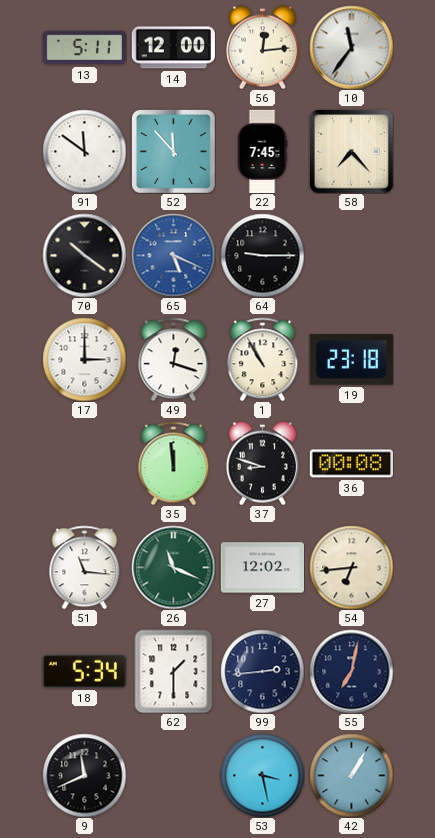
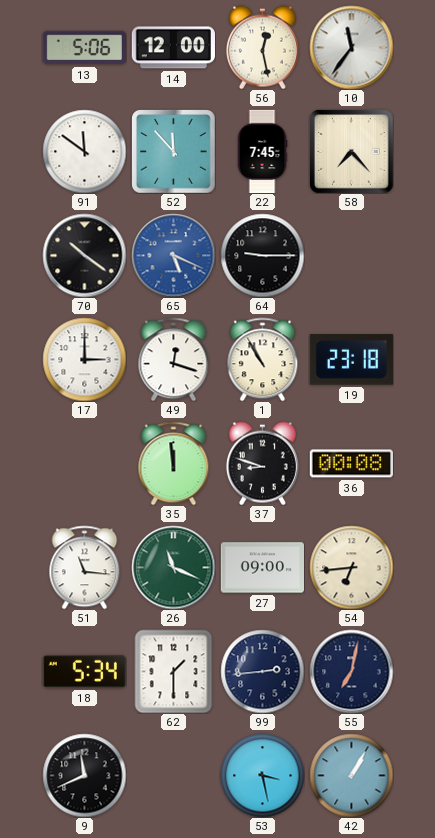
13: 5:11 -> 5:06 (84, 48)
56: 12:14 -> 12:28 (262, 47)
27: 12:02 -> 09:00 (262, 568)
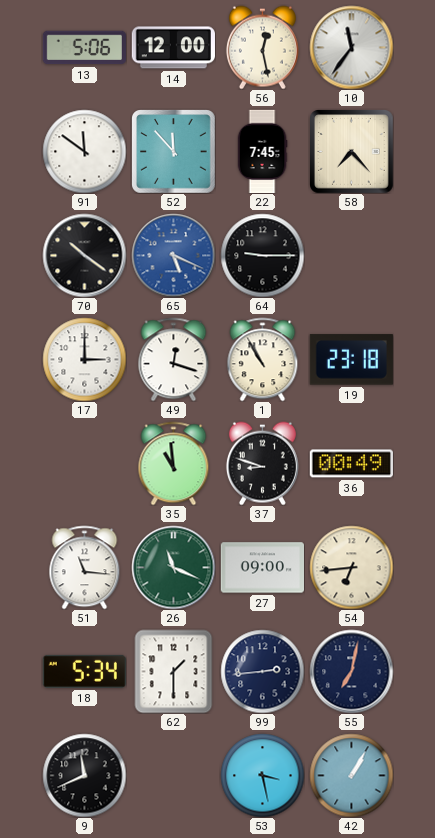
35: 11:59 -> 10:59 (174, 463)
36: 00:08 -> 00:49 (351, 464)
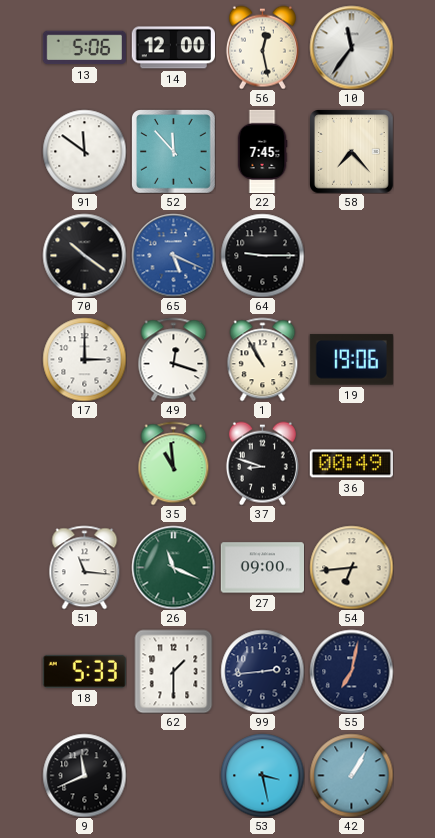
19: 23:18 -> 19:06 (351, 360)
18: 5:34 -> 5:33 (84, 671)
